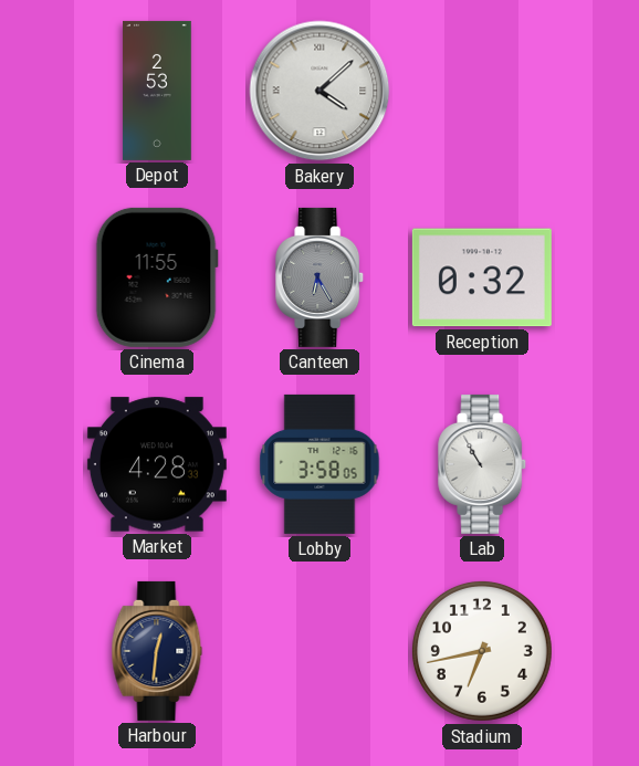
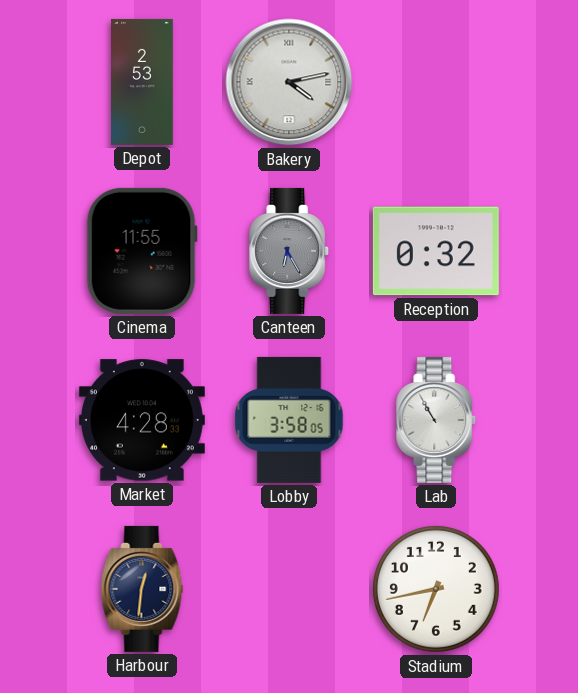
Bakery: 4:08 -> 4:13 (289, 82)
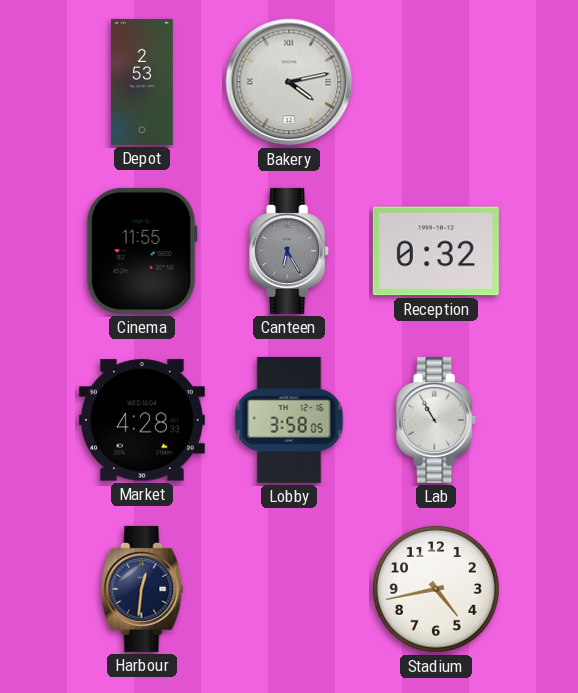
Stadium: 6:43 -> 4:43 (436, 589)
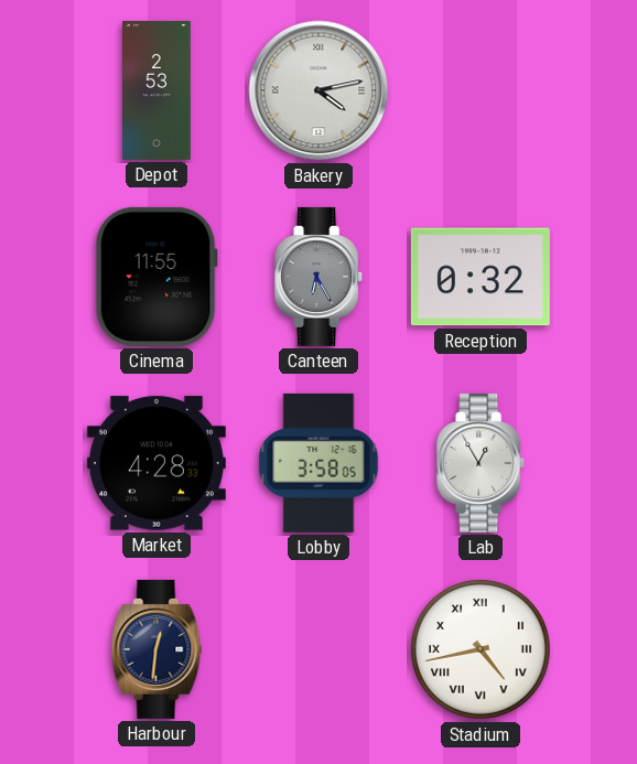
Lab: 10:55 -> 12:55 (482, 463)
Stadium numerals: Arabic -> Roman (481, 649)
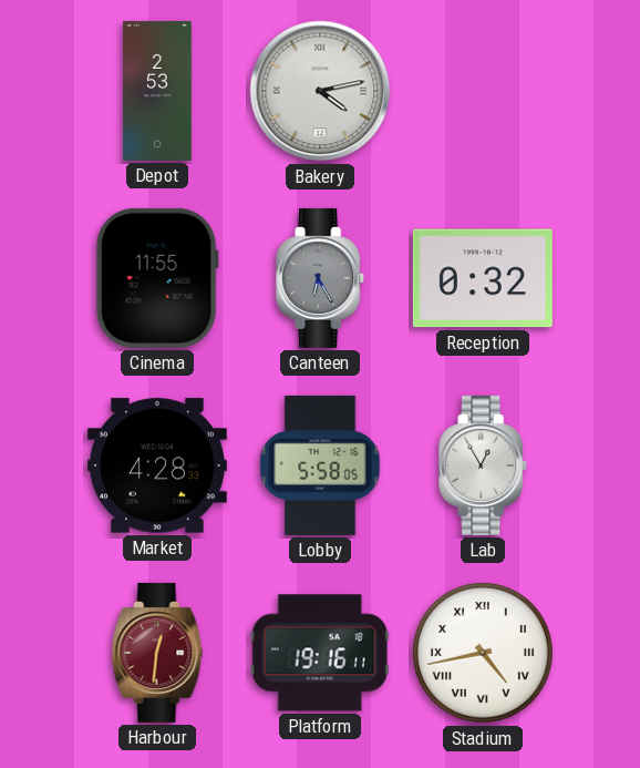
Lobby: 3:58 -> 5:58 (320, 465)
Harbour dial: navy -> burgundy (157, 653)
Platform: none -> 19:16 (320, 653)
